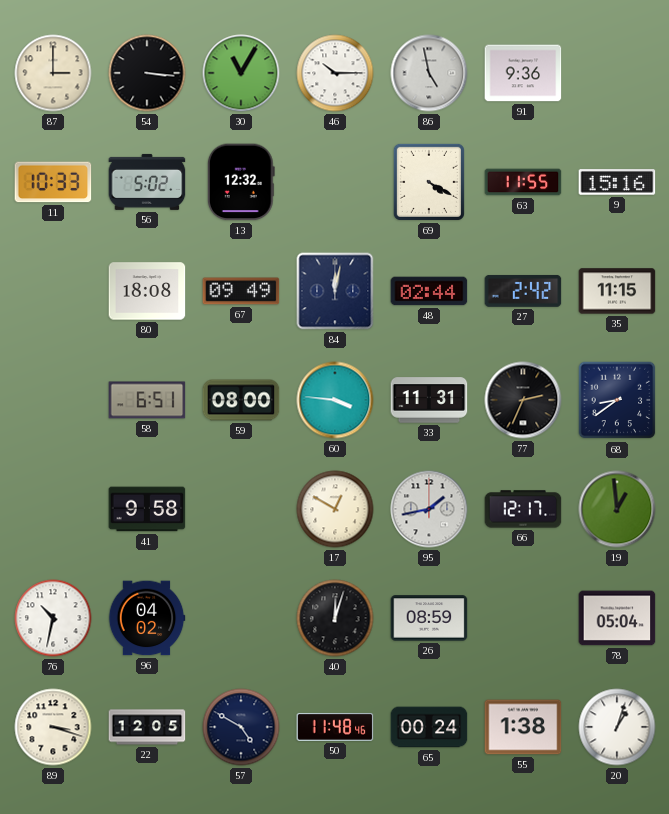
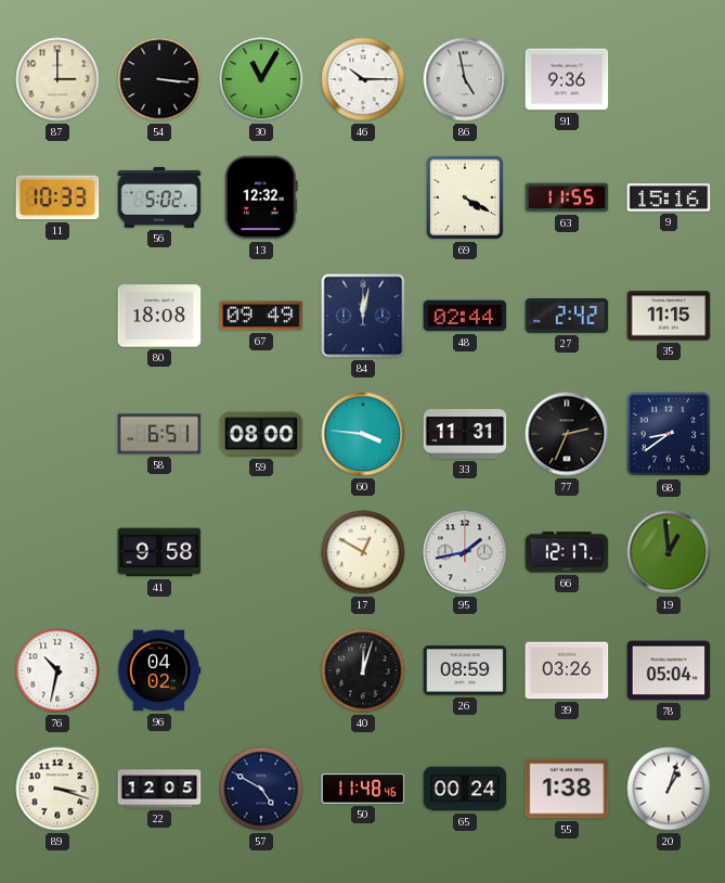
39: none -> 03:26 (567, 670)
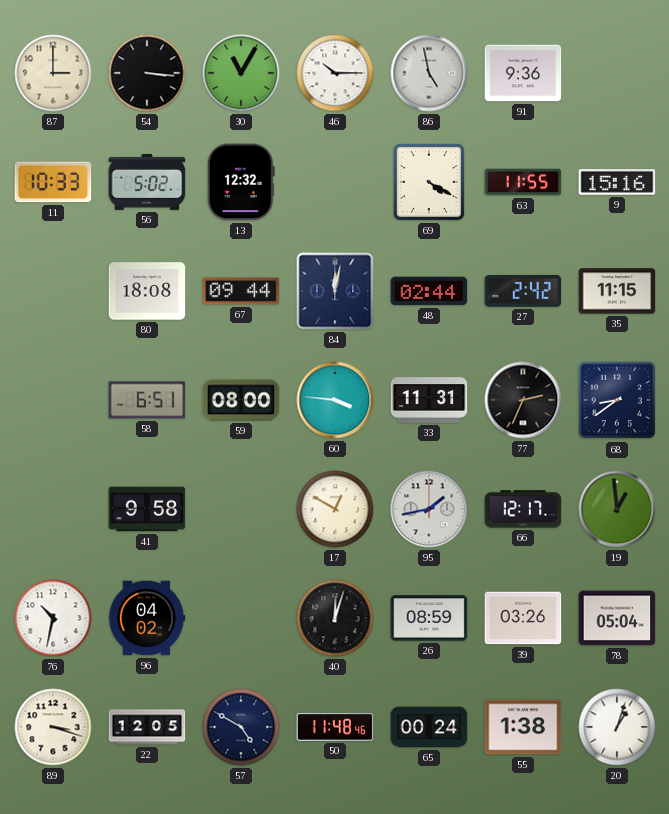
67: 09:49 -> 09:44 (241, 291)
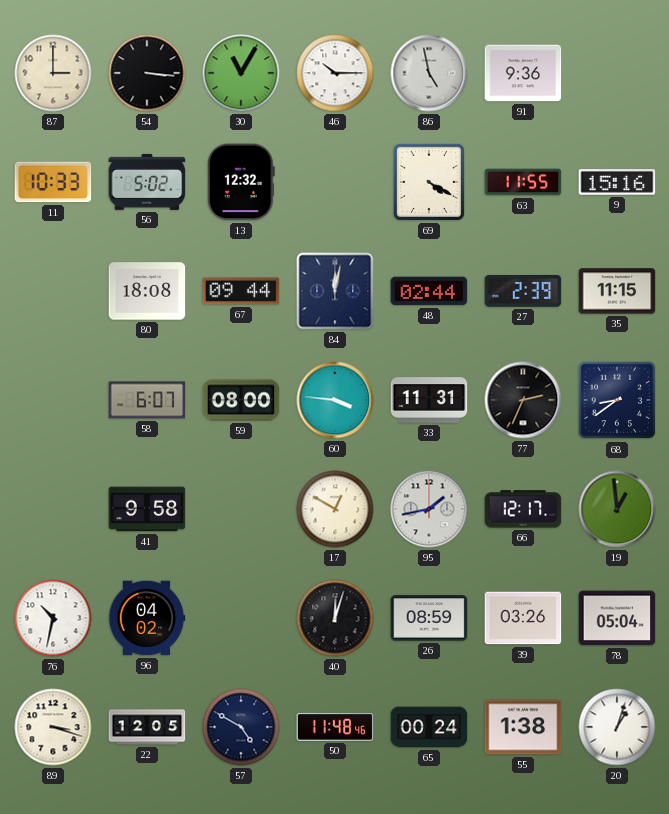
27: 2:42 -> 2:39 (523, 291)
58: 6:51 -> 6:07 (147, 400)
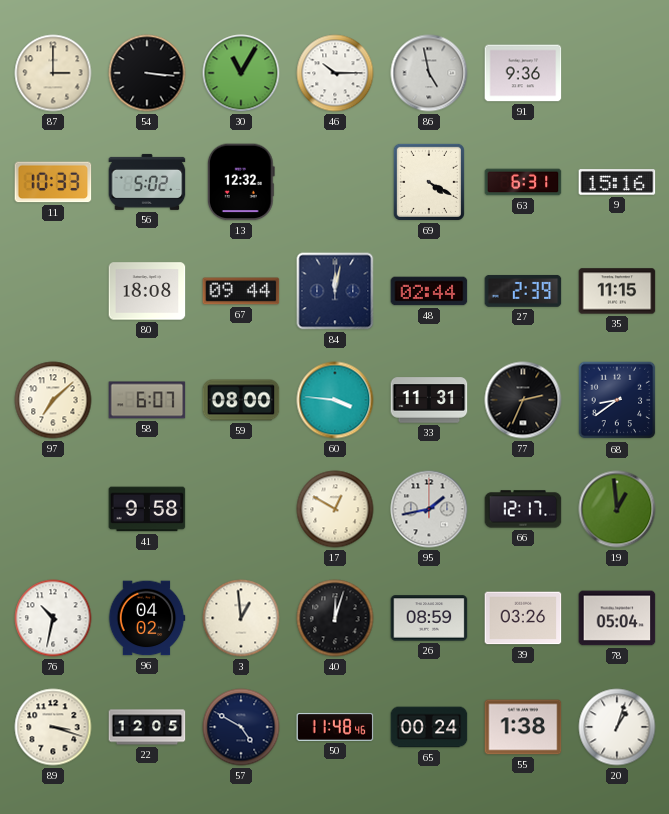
63: 11:55 -> 6:31 (523, 182)
97: none -> 7:08 (53, 400)
3: none -> 12:59 (241, 618)
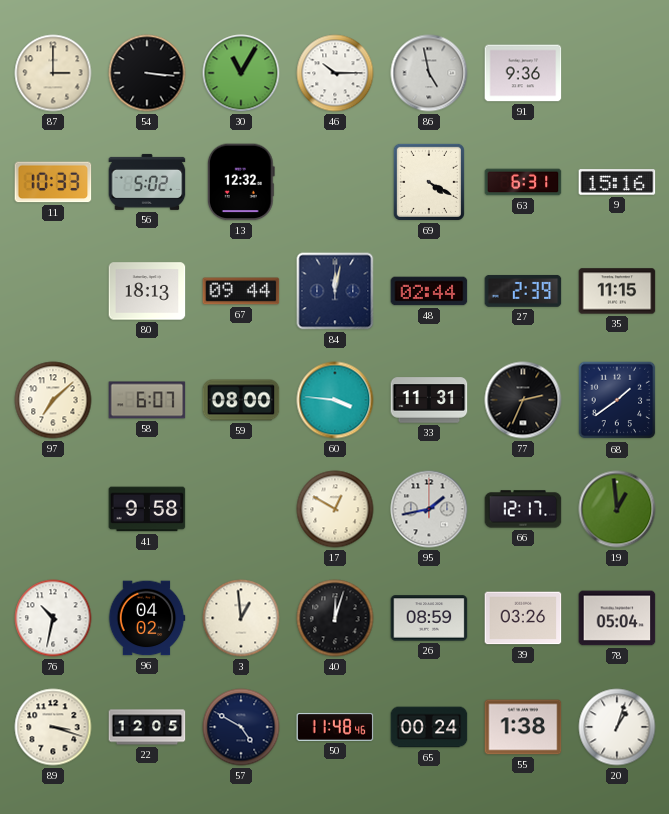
80: 18:08 -> 18:13 (147, 291)
68: 8:39 -> 1:39 (617, 400)
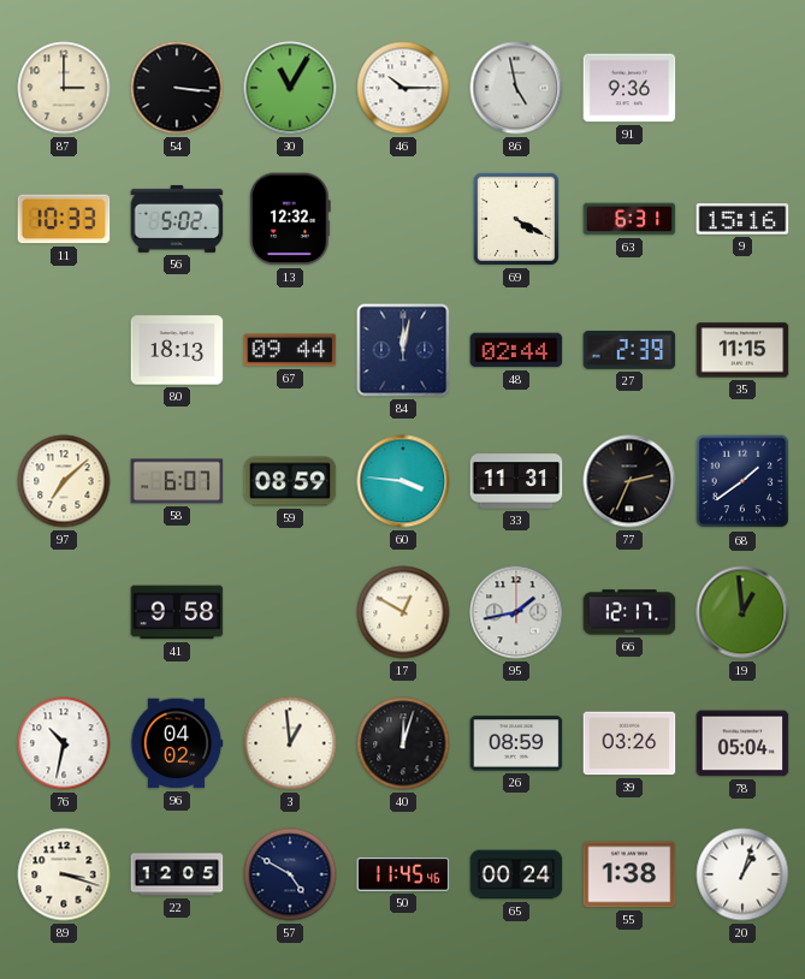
59: 08:00 -> 08:59 (290, 481)
50: 11:48 -> 11:45 (403, 874)
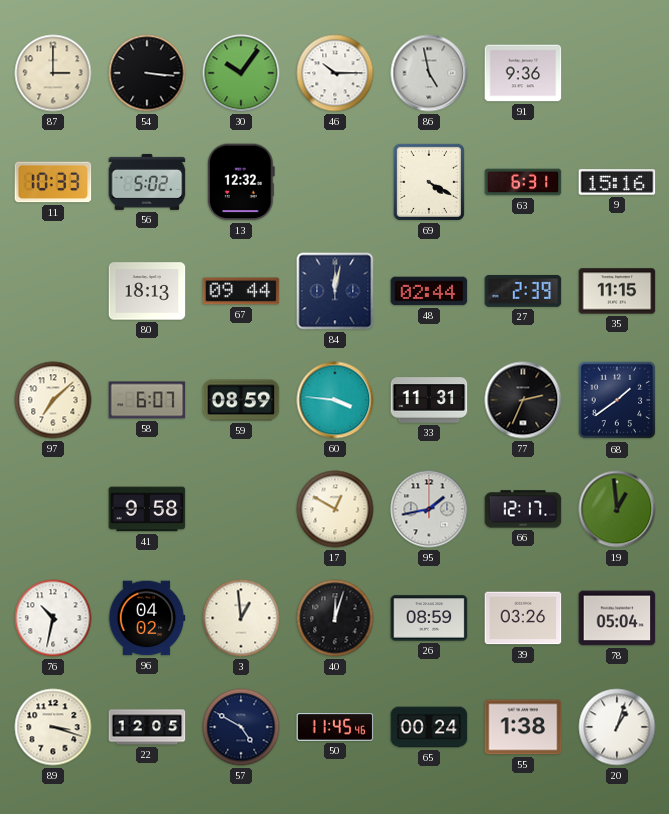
30: 11:05 -> 10:06 (241, 73)
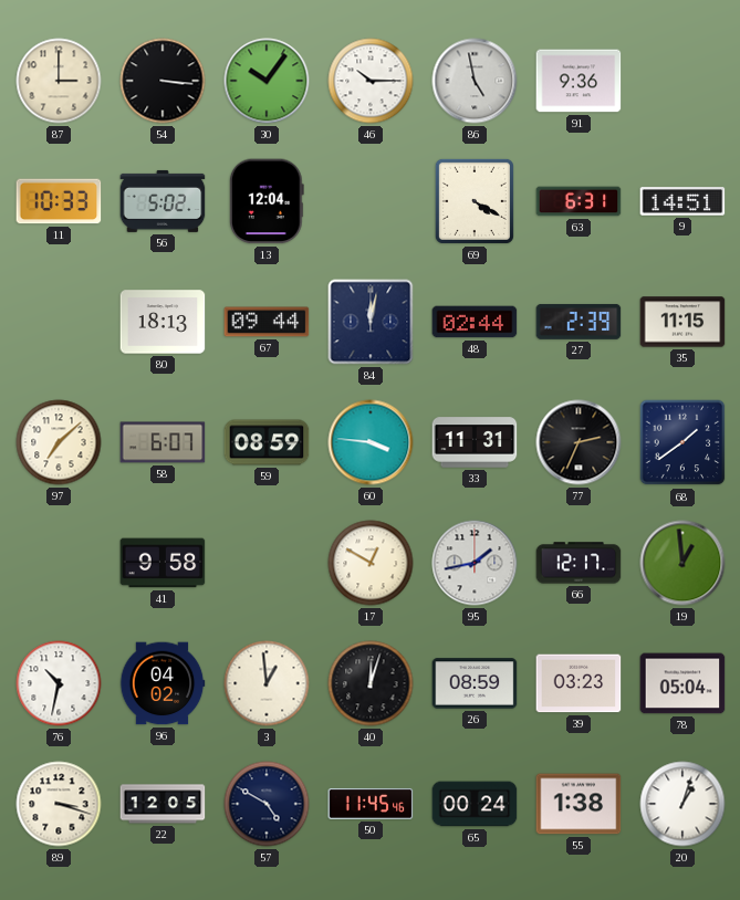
13: 12:32 -> 12:04 (267, 201)
9: 15:16 -> 14:51 (682, 201)
39: 03:26 -> 03:23 (579, 683)
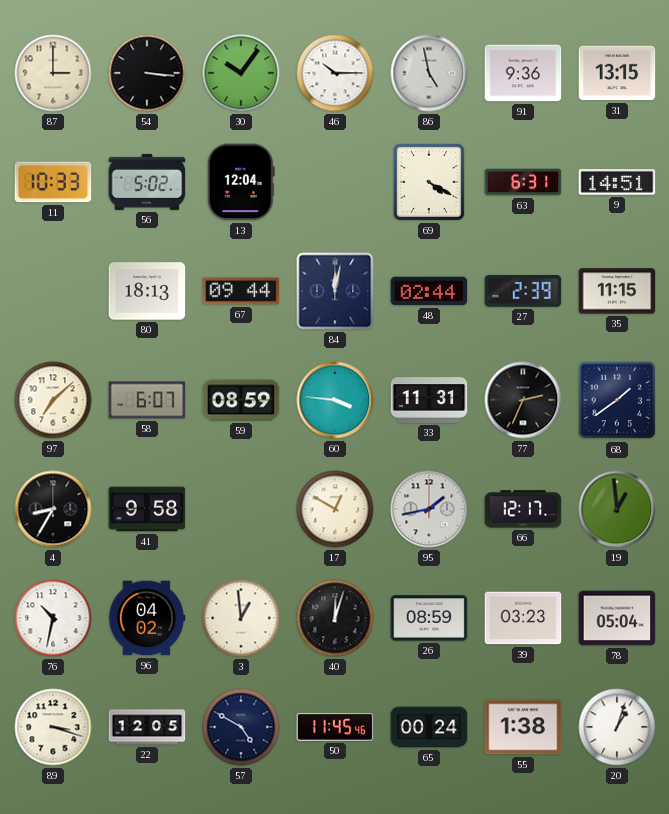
31: none -> 13:15 (617, 73)
4: none -> 8:35 (53, 509)
